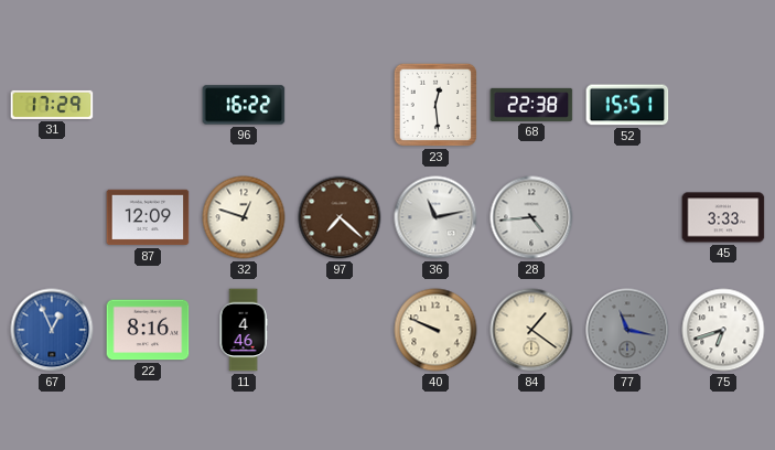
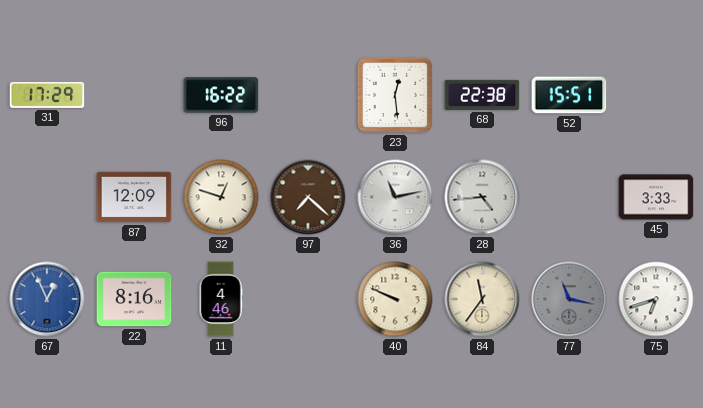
84: 1:21 -> 11:36 (482, 299)
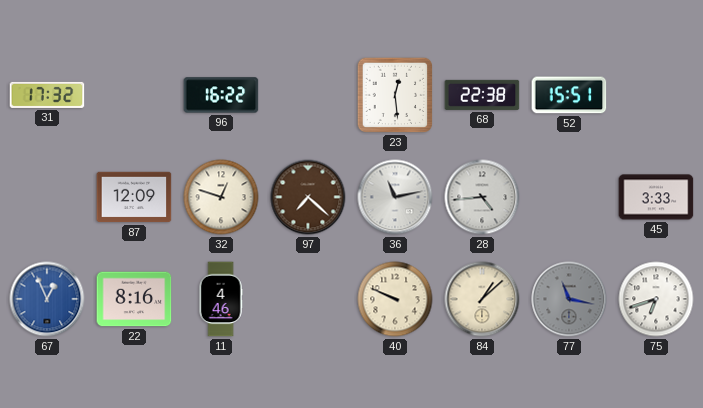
31: 17:29 -> 17:32 (47, 95)
84: 11:36 -> 1:08 (482, 299)
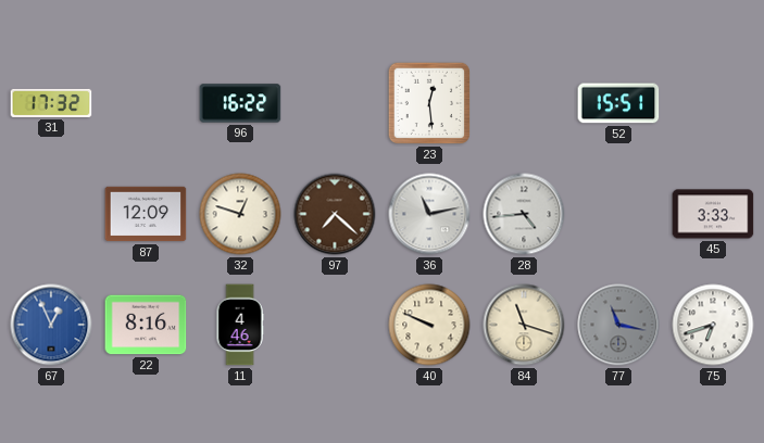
68: 22:38 -> none (482, 95)
84: 1:08 -> 11:18 (524, 325)
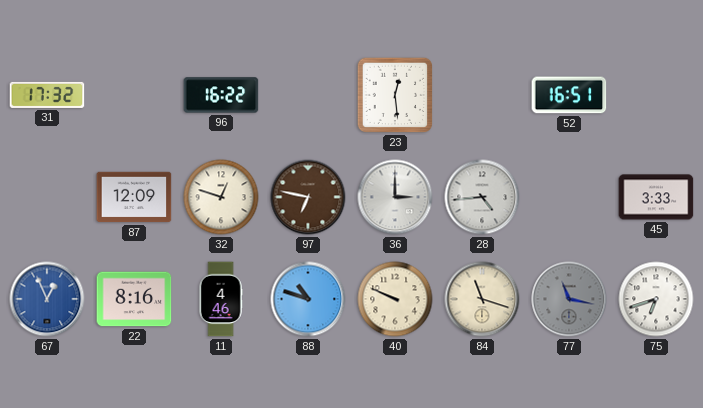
52: 15:51 -> 16:51 (569, 95)
97: 7:22 -> 6:47 (308, 197)
36: 11:13 -> 3:00 (395, 197)
88: none -> 10:48 (308, 299)
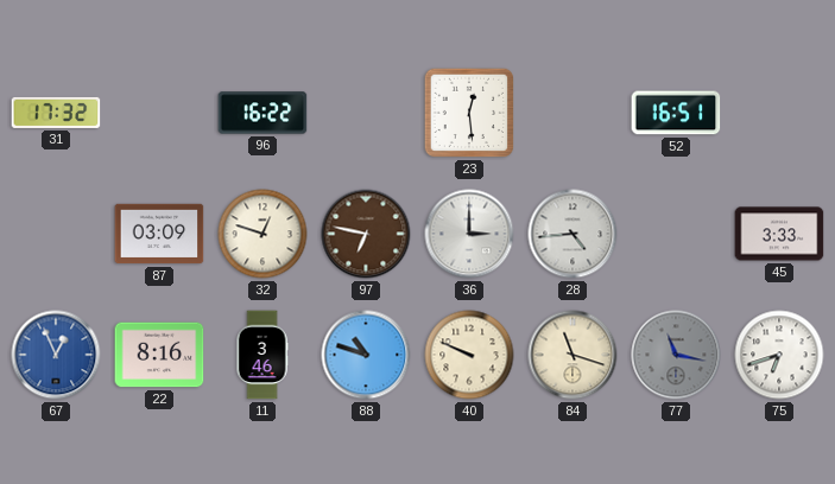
87: 12:09 -> 03:09 (159, 234)
11: 4:46 -> 3:46 (262, 355)
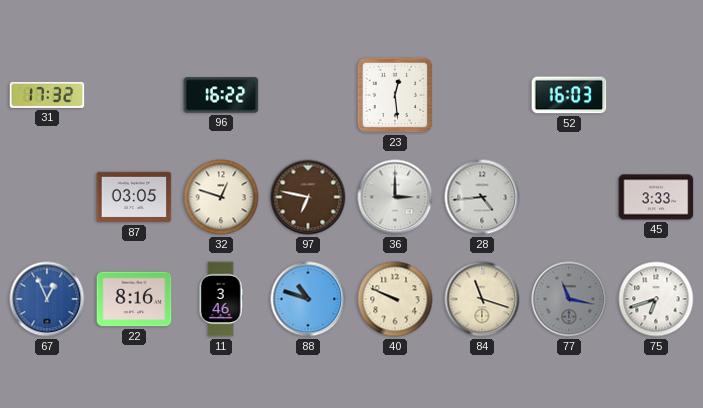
52: 16:51 -> 16:03 (569, 95)
87: 03:09 -> 03:05 (134, 197)
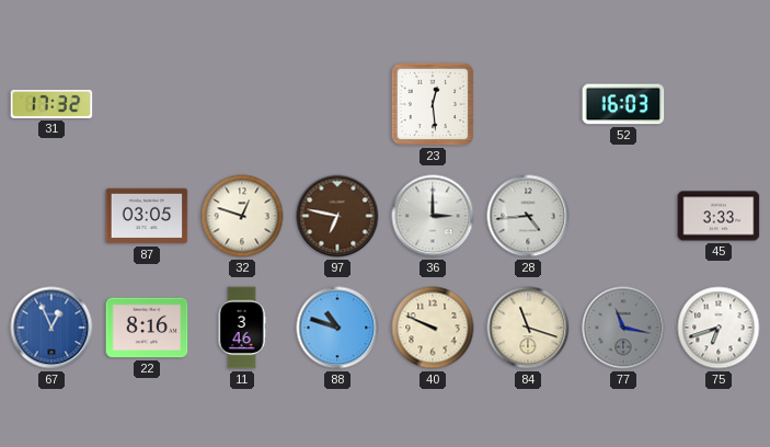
96: 16:22 -> none (221, 95)
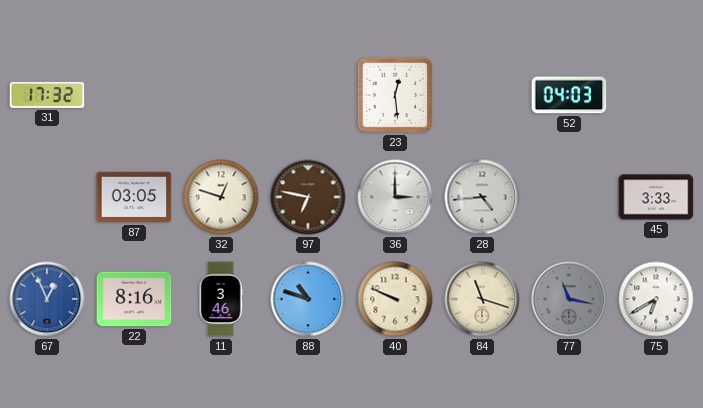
52: 16:03 -> 04:03 (569, 95)
75: 6:42 -> 6:40 (656, 299)
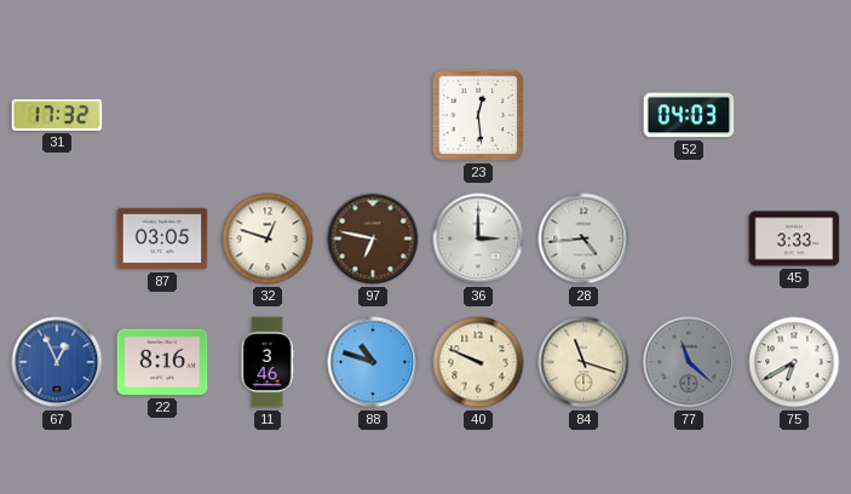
77: 11:17 -> 11:22 (689, 362)
